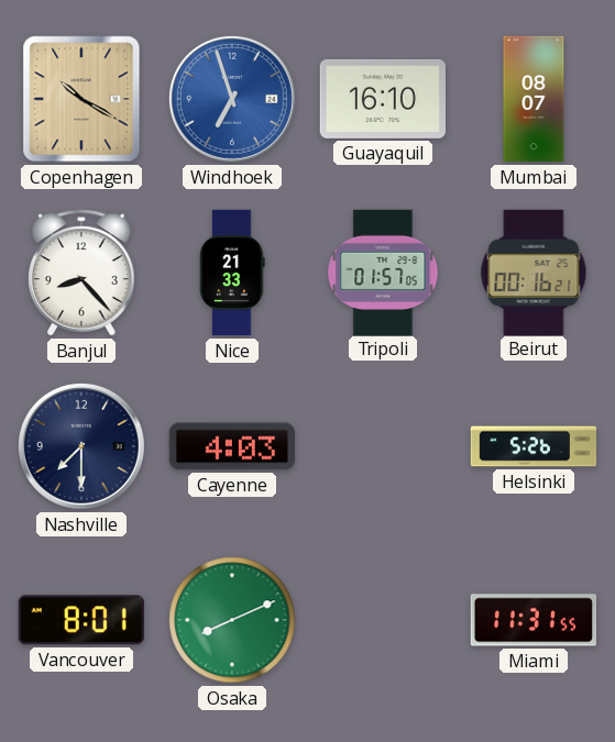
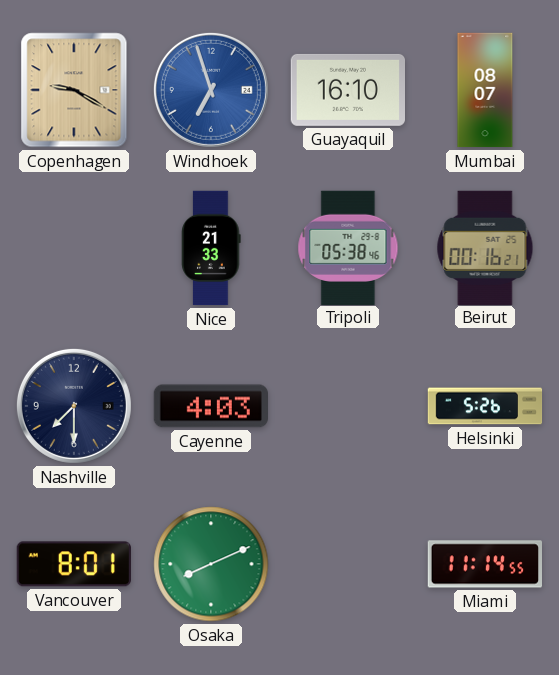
Copenhagen: 10:20 -> 9:20 (74, 90)
Banjul: 8:23 -> none (81, 273)
Tripoli: 01:57 -> 05:38 (348, 247)
Miami: 11:31 -> 11:14 (485, 564)
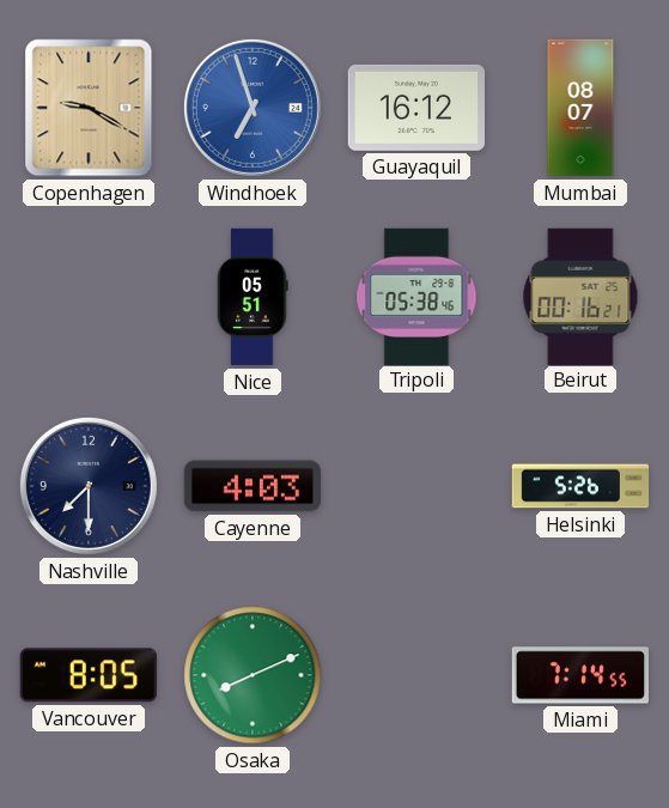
Guayaquil: 16:10 -> 16:12 (415, 108)
Nice: 21:33 -> 05:51 (253, 297)
Vancouver: 8:01 -> 8:05 (89, 675)
Miami: 11:14 -> 7:14 (580, 675)
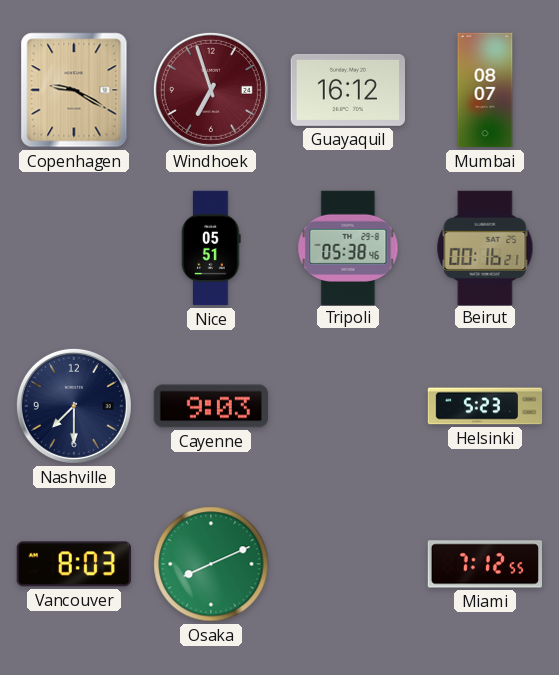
Windhoek dial: blue -> burgundy (211, 90)
Cayenne: 4:03 -> 9:03 (210, 406)
Helsinki: 5:26 -> 5:23 (485, 406)
Vancouver: 8:05 -> 8:03 (74, 564)
Miami: 7:14 -> 7:12 (485, 564)
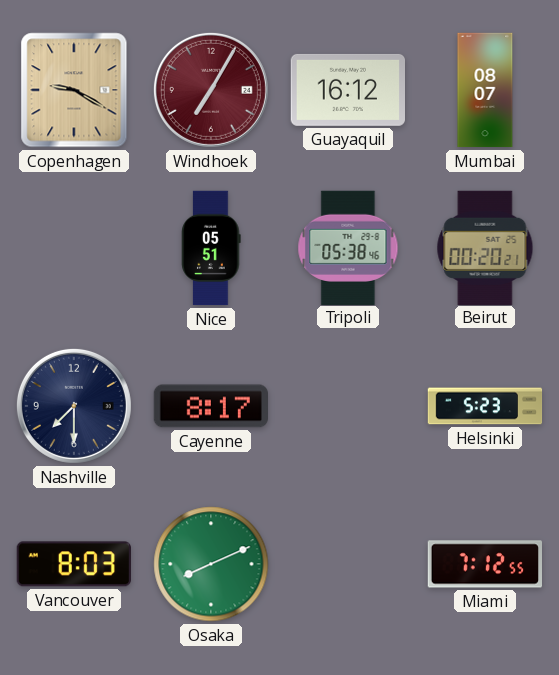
Windhoek: 6:57 -> 7:05 (211, 90)
Beirut: 00:16 -> 00:20 (485, 247)
Cayenne: 9:03 -> 8:17 (210, 406)
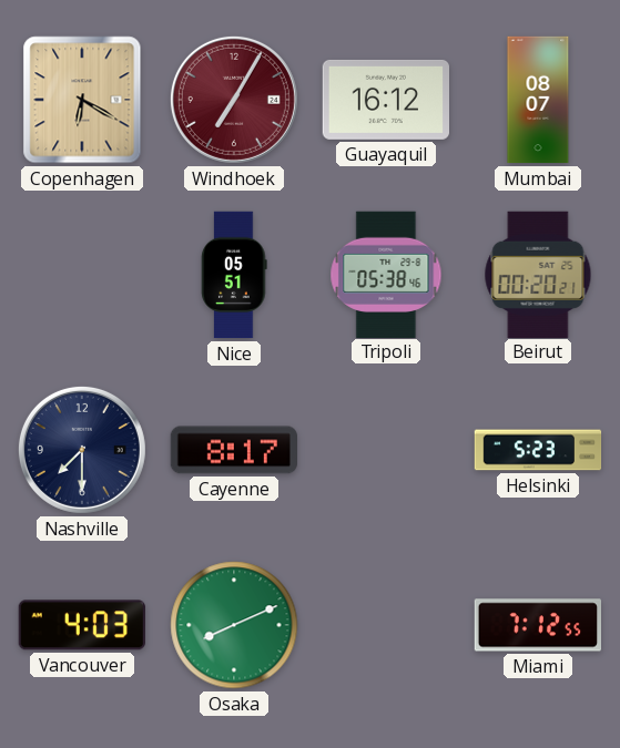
Copenhagen: 9:20 -> 6:20 (82, 100)
Vancouver: 8:03 -> 4:03 (82, 625)
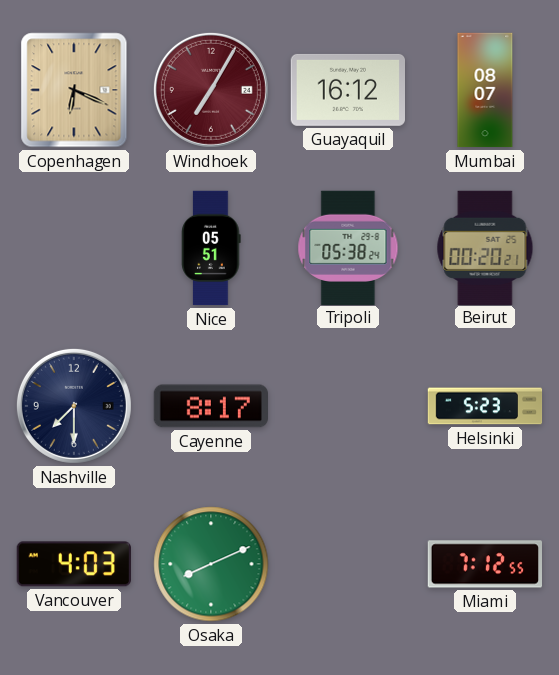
Copenhagen: 6:20 -> 6:19 (74, 90)
Tripoli: 05:38:46 -> 05:38:24 (348, 247)
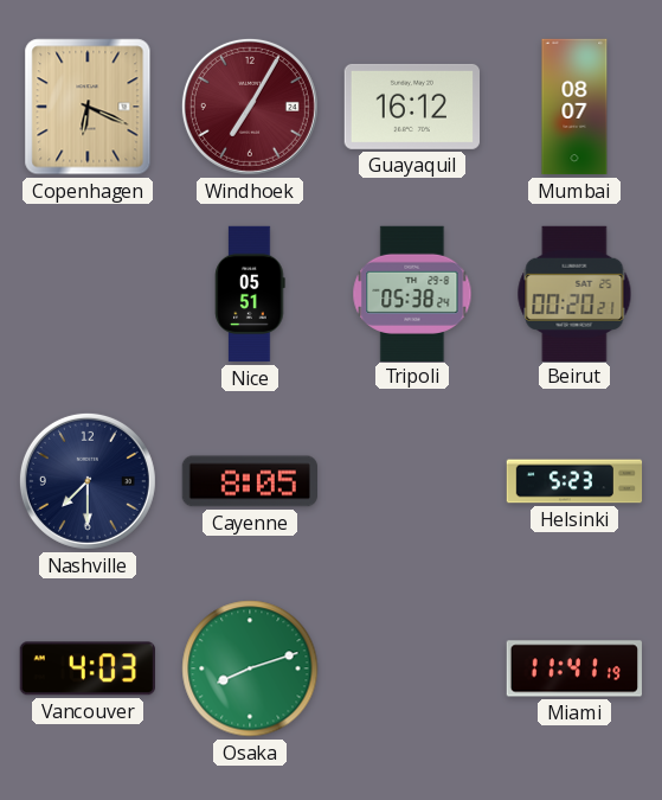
Cayenne: 8:17 -> 8:05 (249, 481)
Osaka: 8:11 -> 8:12 (250, 668)
Miami: 7:12 -> 11:41 (574, 668)
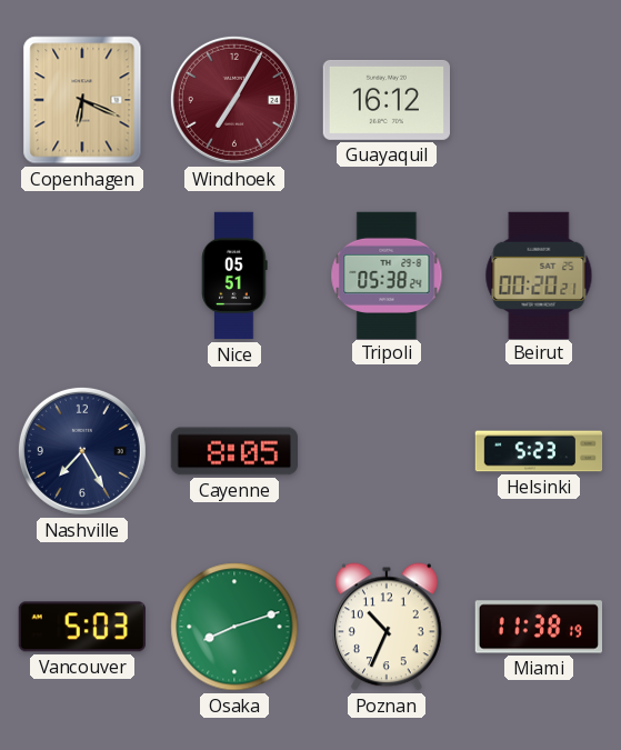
Mumbai: 08:07 -> none (574, 107)
Nashville: 7:30 -> 7:25 (82, 451)
Vancouver: 4:03 -> 5:03 (82, 627)
Poznan: none -> 10:34 (388, 627)
Miami: 11:41 -> 11:38 (539, 627)
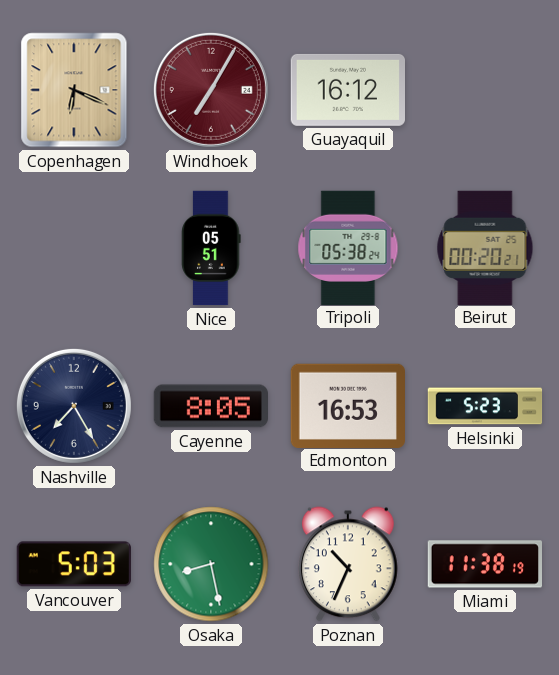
Edmonton: none -> 16:53 (347, 405)
Osaka: 8:12 -> 8:28 (211, 564)
